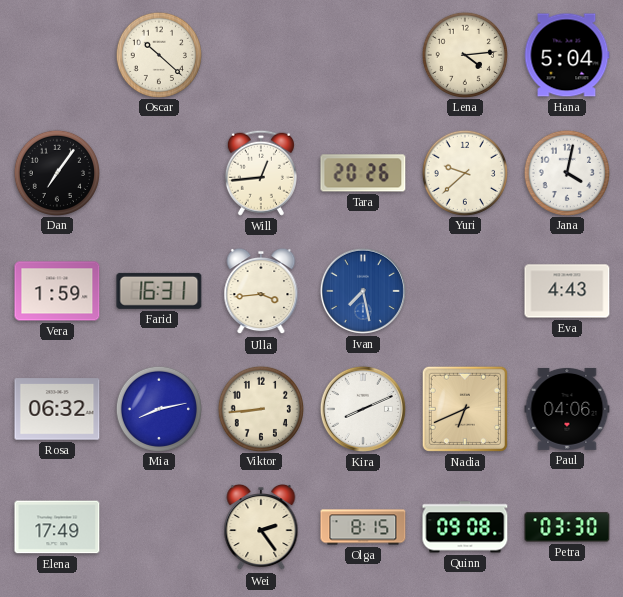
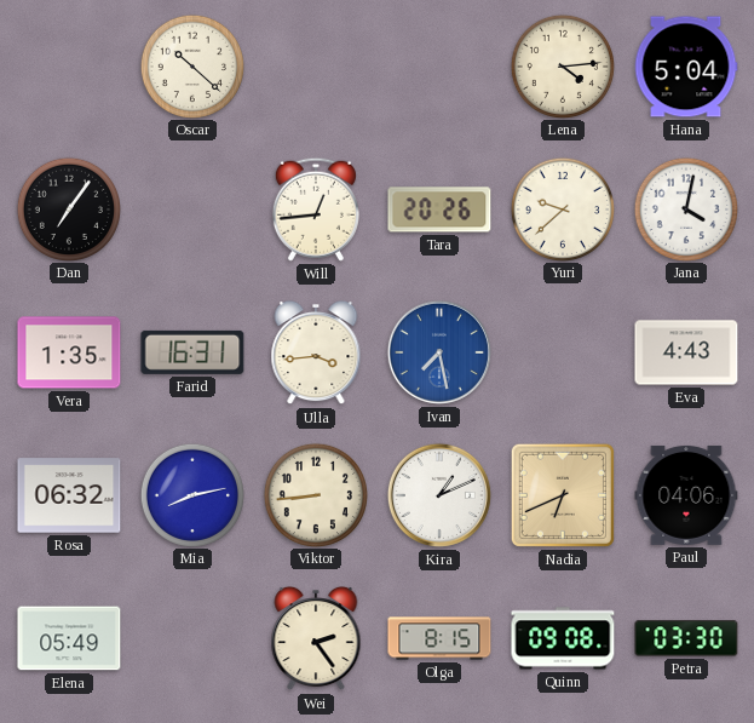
Vera: 1:59 -> 1:35 (69, 352)
Kira: 8:11 -> 1:11 (439, 495)
Elena: 17:49 -> 05:49 (69, 638)
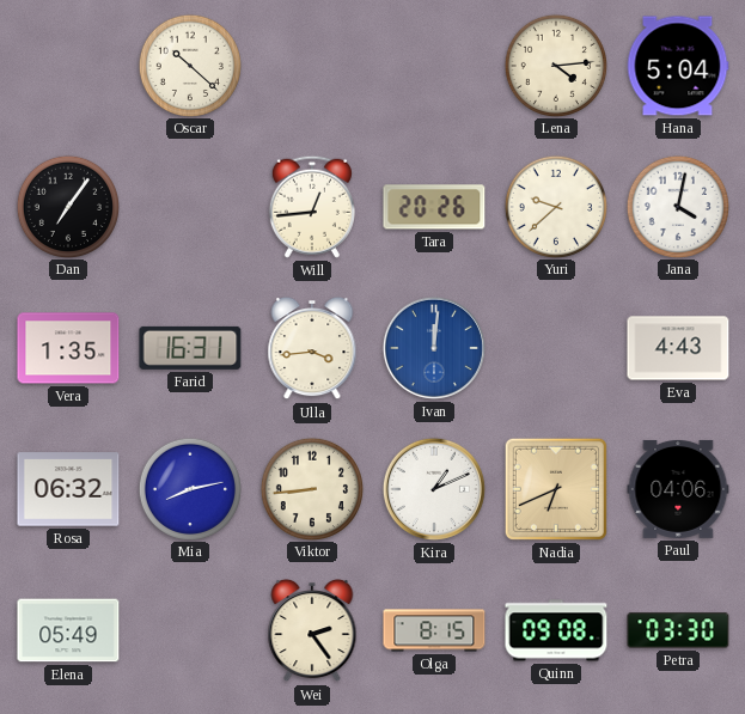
Ivan: 7:28 -> 12:01 (434, 348)
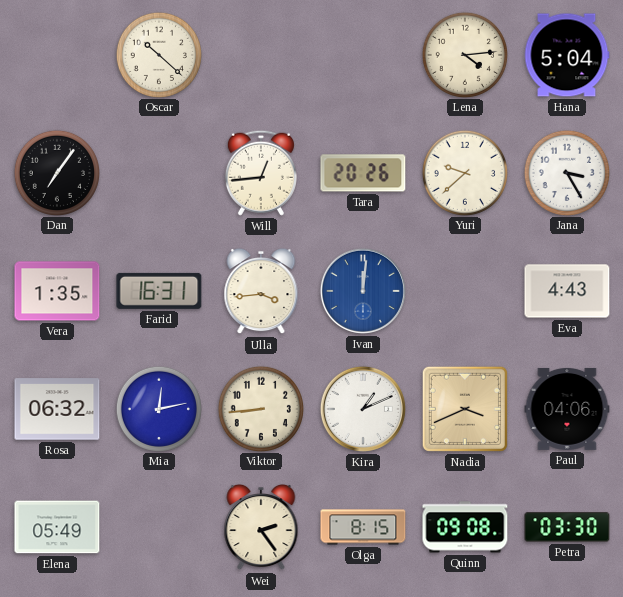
Jana: 4:02 -> 3:25 (566, 172)
Mia: 8:13 -> 12:13 (158, 408)
Nadia: 6:41 -> 3:41 (465, 409)
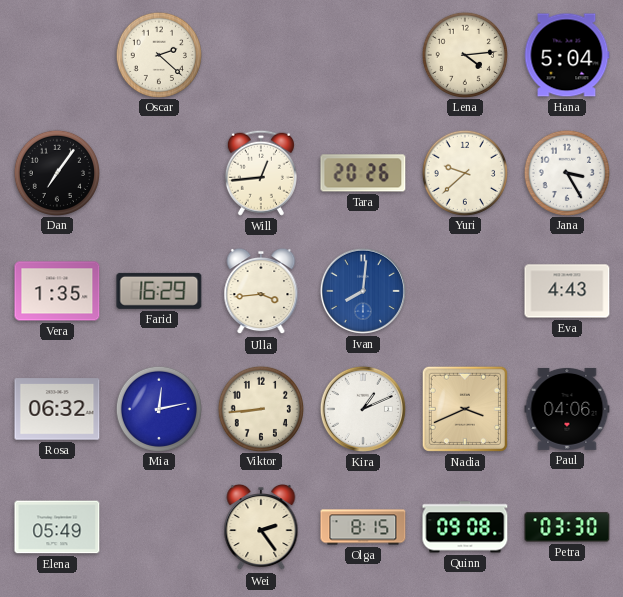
Oscar: 10:22 -> 2:22 (158, 54)
Farid: 16:31 -> 16:29 (159, 291)
Ivan: 12:01 -> 8:01 (363, 291)
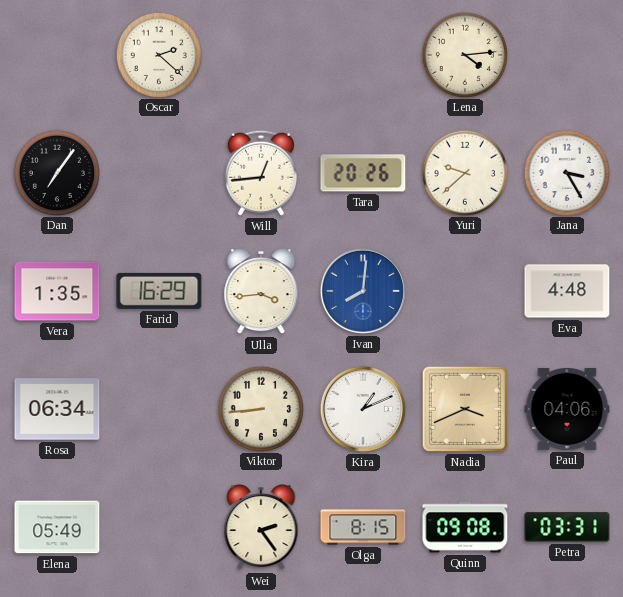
Hana: 5:04 -> none (567, 55)
Eva: 4:43 -> 4:48 (567, 291)
Rosa: 06:32 -> 06:34 (57, 409)
Mia: 12:13 -> none (158, 408)
Petra: 03:30 -> 03:31 (567, 527)
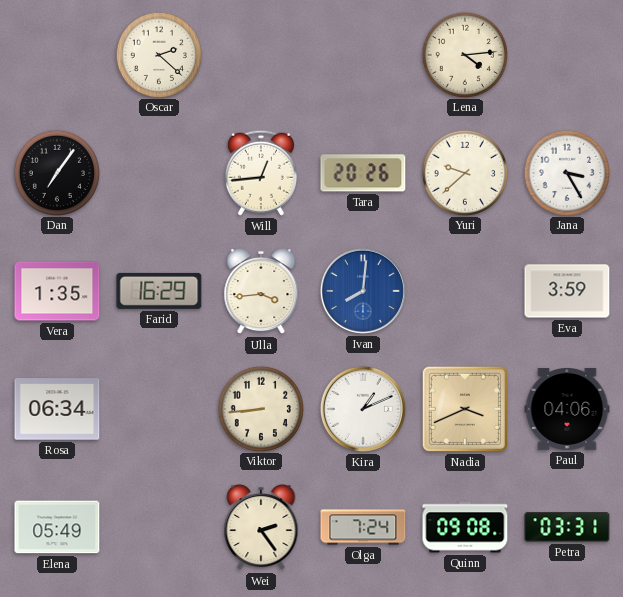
Eva: 4:48 -> 3:59 (567, 291)
Olga: 8:15 -> 7:24 (363, 527)
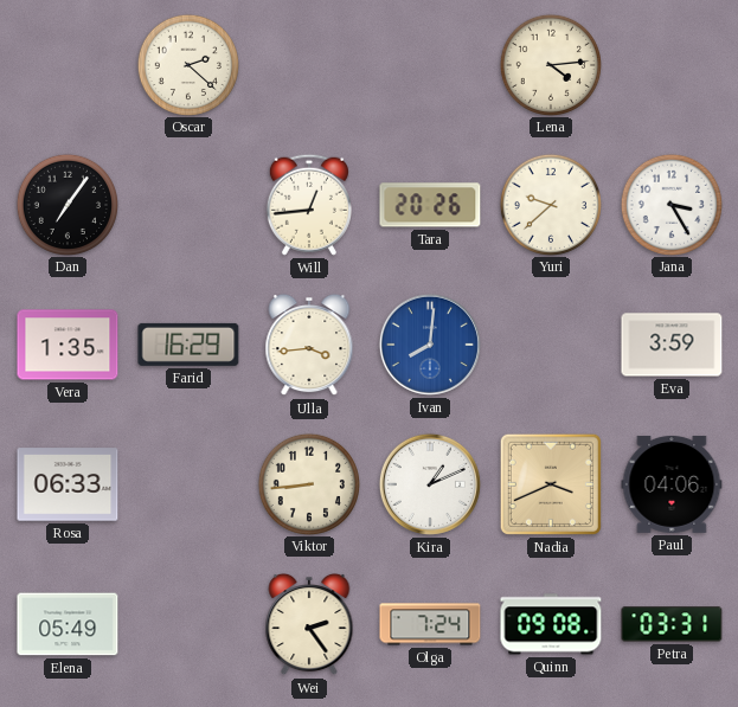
Rosa: 06:34 -> 06:33 (68, 484)
